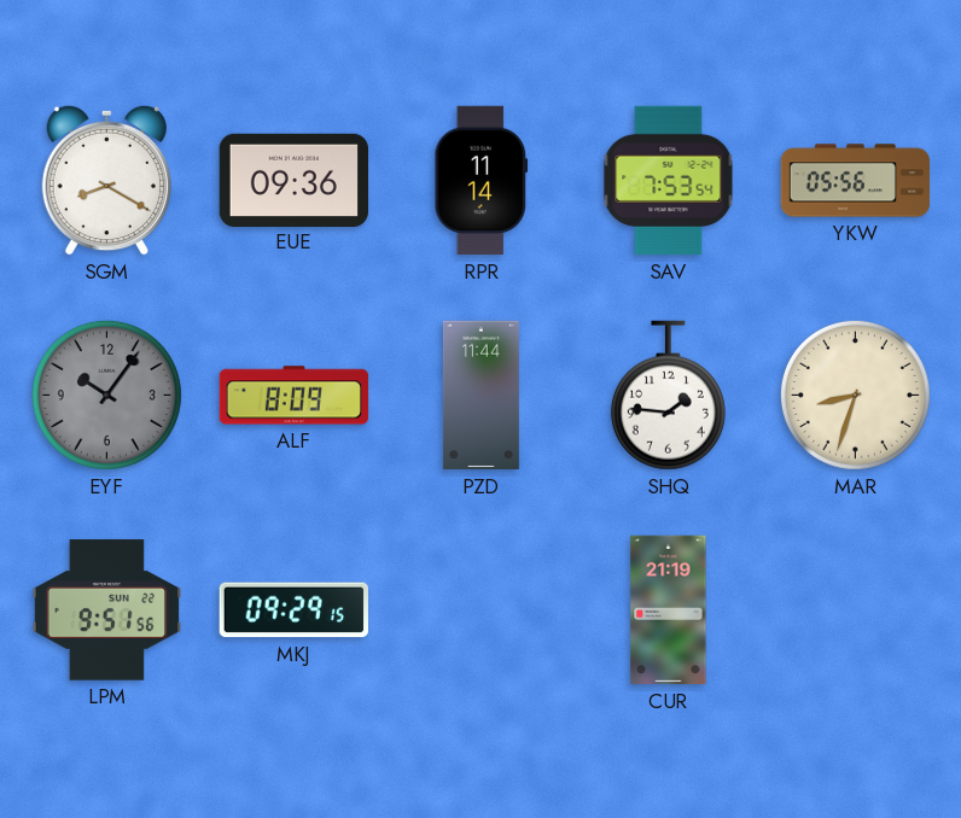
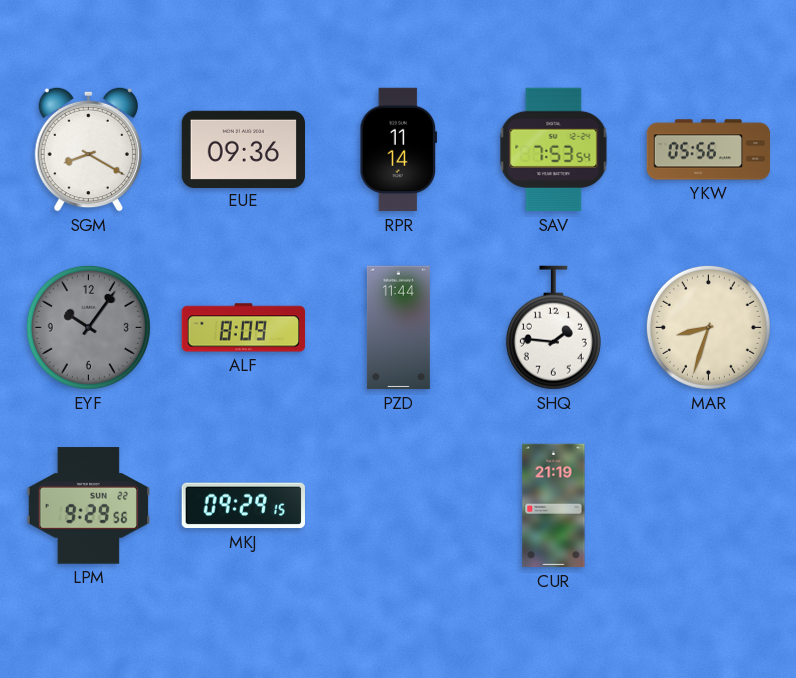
LPM: 9:51 -> 9:29 (88, 506)
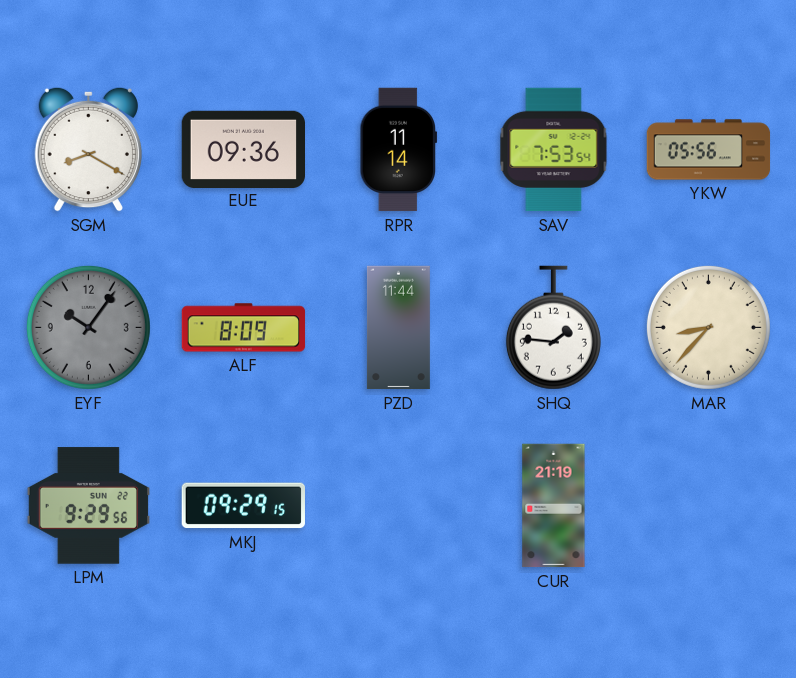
MAR: 8:33 -> 8:37 (708, 327)
